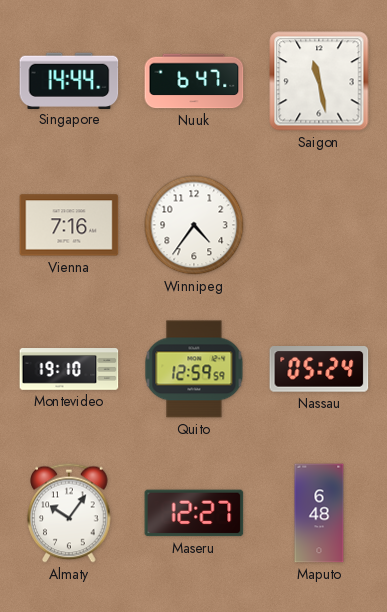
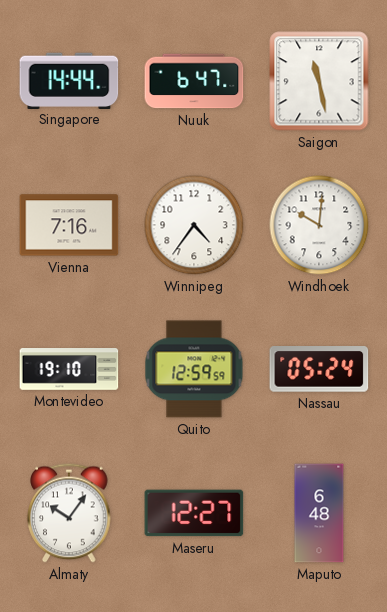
Windhoek: none -> 10:01 (319, 225)
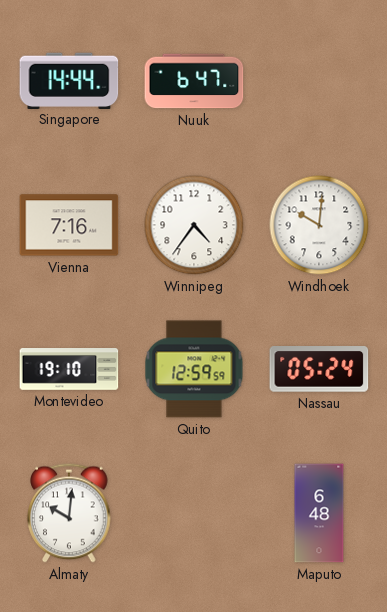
Saigon: 11:28 -> none (319, 81)
Almaty: 10:06 -> 10:01 (69, 513)
Maseru: 12:27 -> none (194, 513)
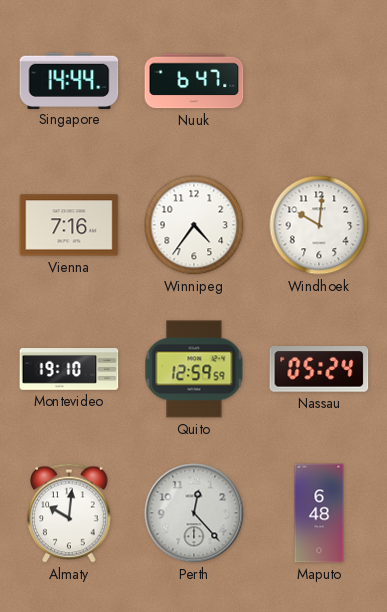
Perth: none -> 12:23 (194, 513)
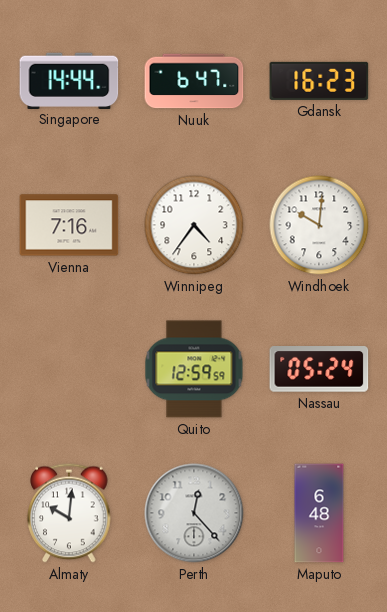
Gdansk: none -> 16:23 (319, 81)
Montevideo: 19:10 -> none (69, 370)
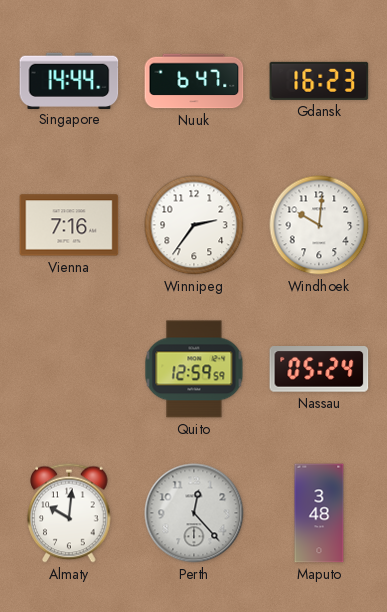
Winnipeg: 4:36 -> 2:36 (194, 225)
Maputo: 6:48 -> 3:48 (319, 513)
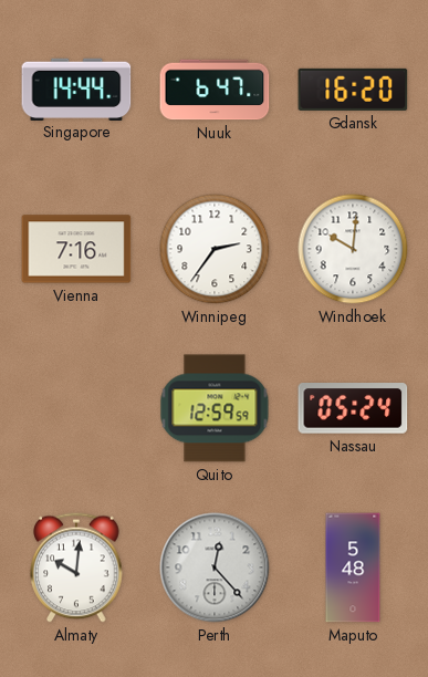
Gdansk: 16:23 -> 16:20 (353, 90)
Maputo: 3:48 -> 5:48 (353, 567)
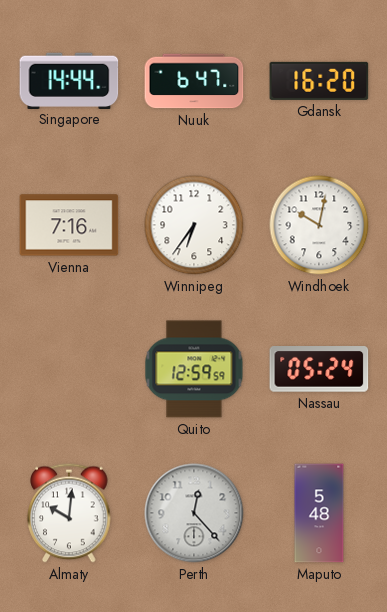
Winnipeg: 2:36 -> 6:36 (194, 225)
Windhoek: 10:01 -> 10:02 (319, 225)
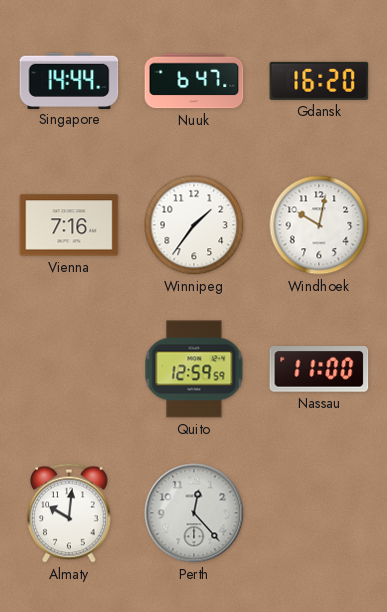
Winnipeg: 6:36 -> 1:36 (194, 225)
Nassau: 05:24 -> 11:00 (319, 370)
Maputo: 5:48 -> none (319, 513)
